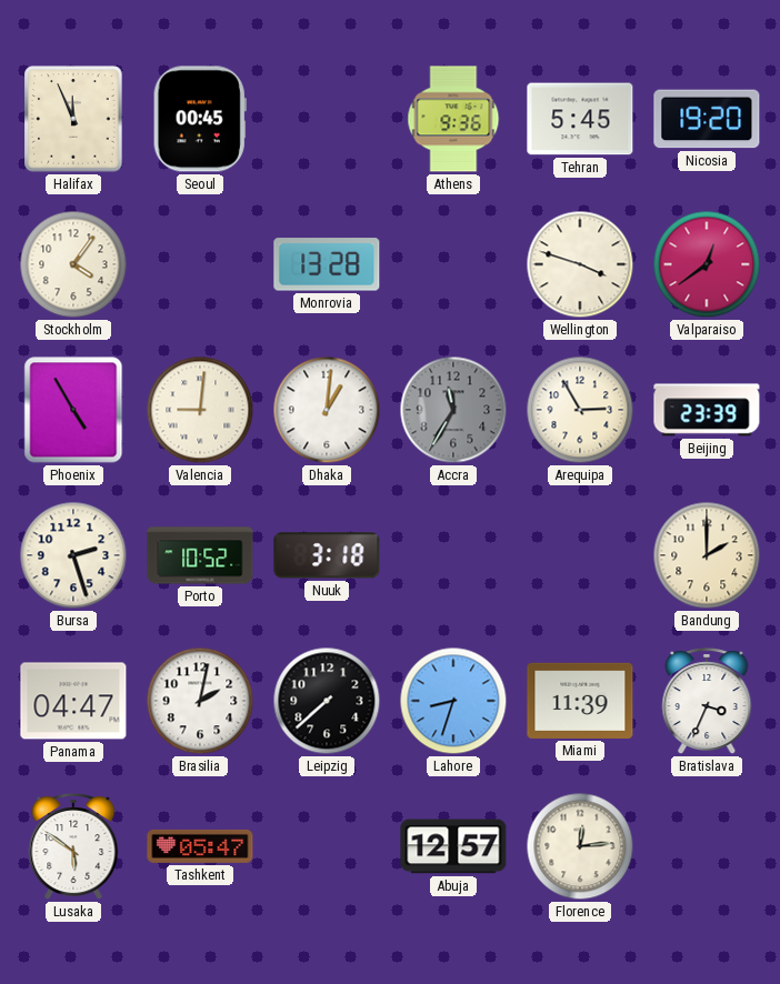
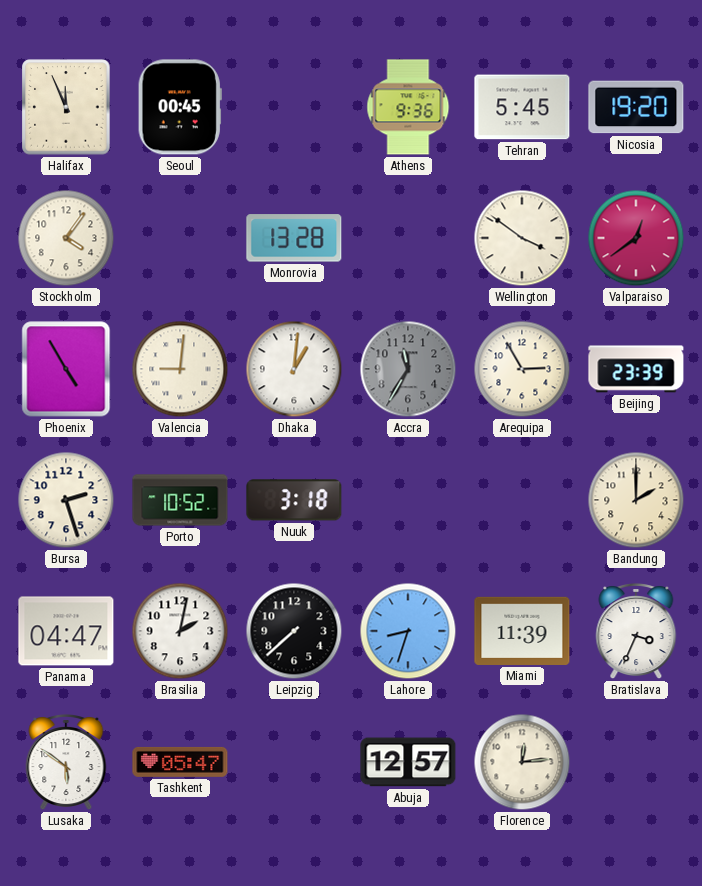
Wellington: 3:48 -> 3:51 (522, 238)
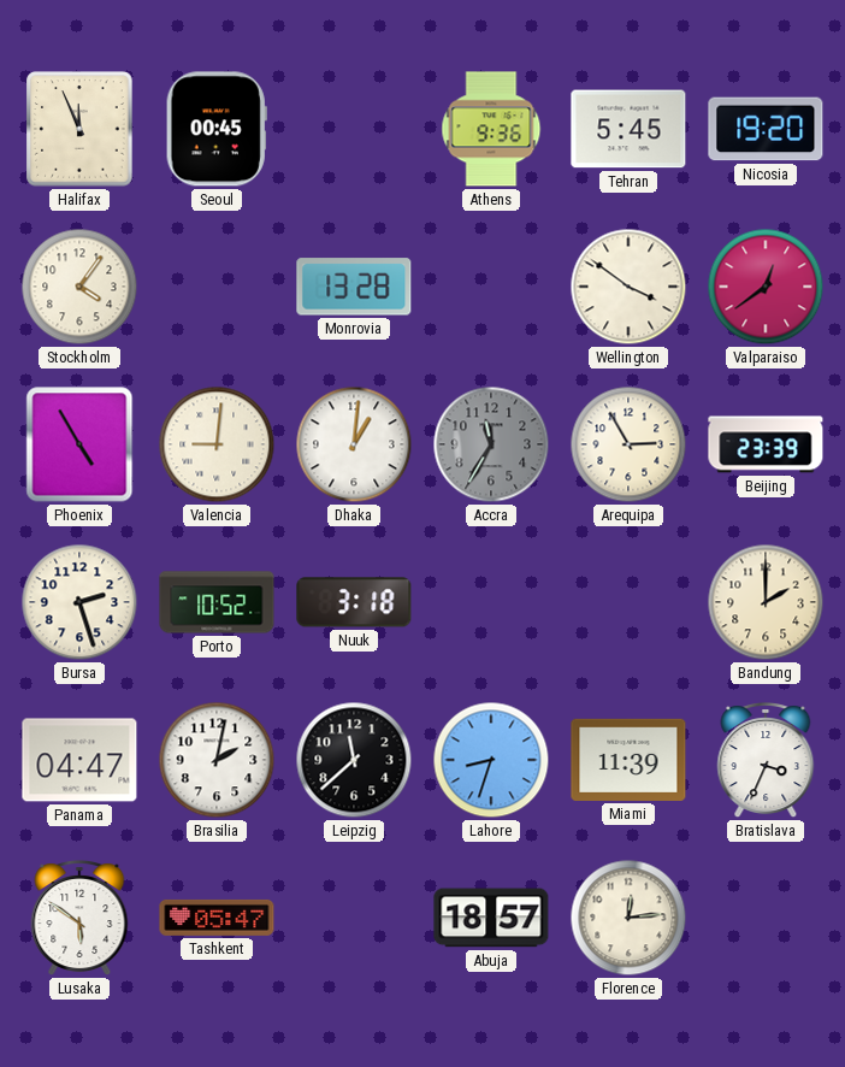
Leipzig: 7:38 -> 11:38 (354, 760)
Abuja: 12:57 -> 18:57 (491, 918)
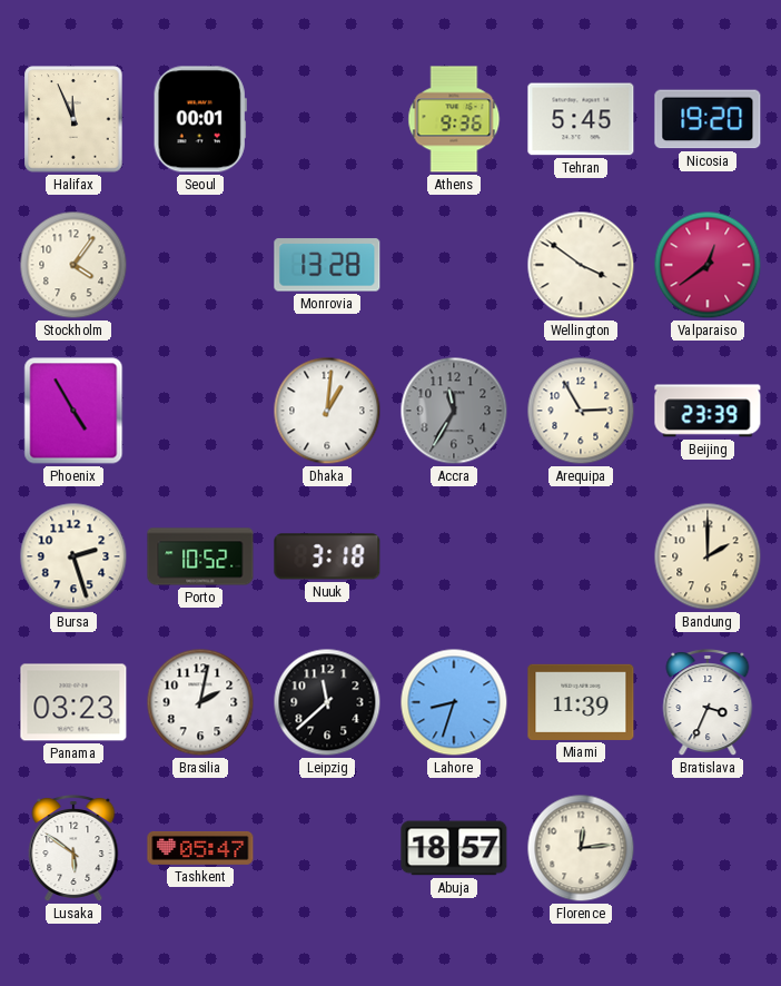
Seoul: 00:45 -> 00:01 (200, 119)
Valencia: 9:01 -> none (217, 444)
Panama: 04:47 -> 03:23 (73, 702)
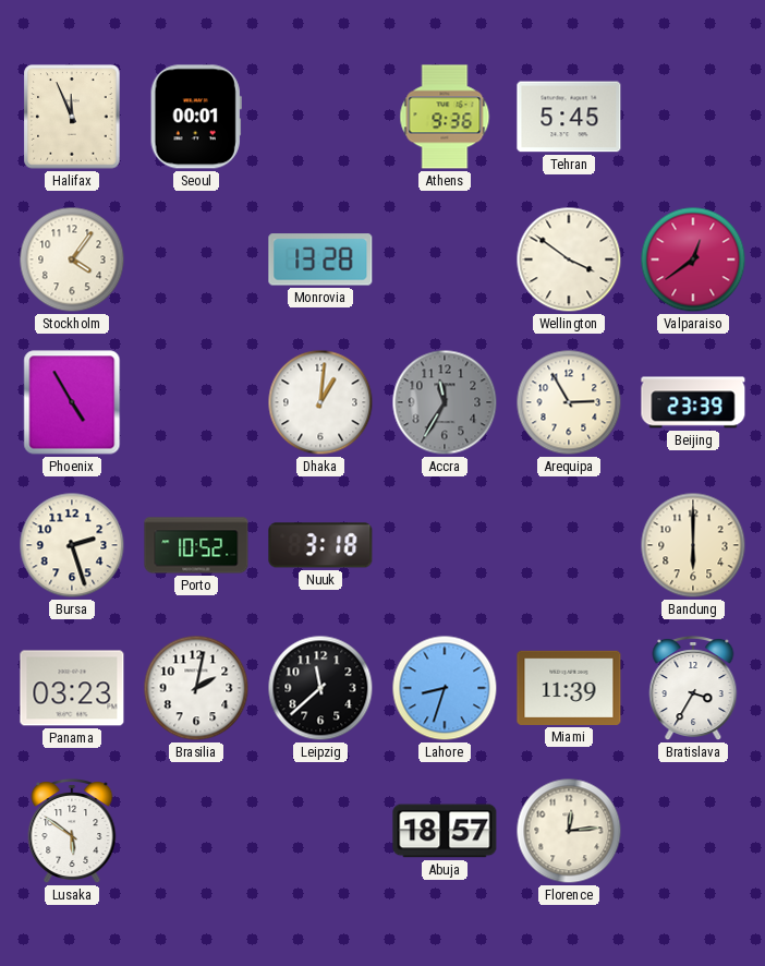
Nicosia: 19:20 -> none (708, 119)
Bandung: 2:00 -> 6:00 (693, 545)
Bratislava: 3:34 -> 3:35 (693, 689)
Tashkent: 05:47 -> none (200, 848)
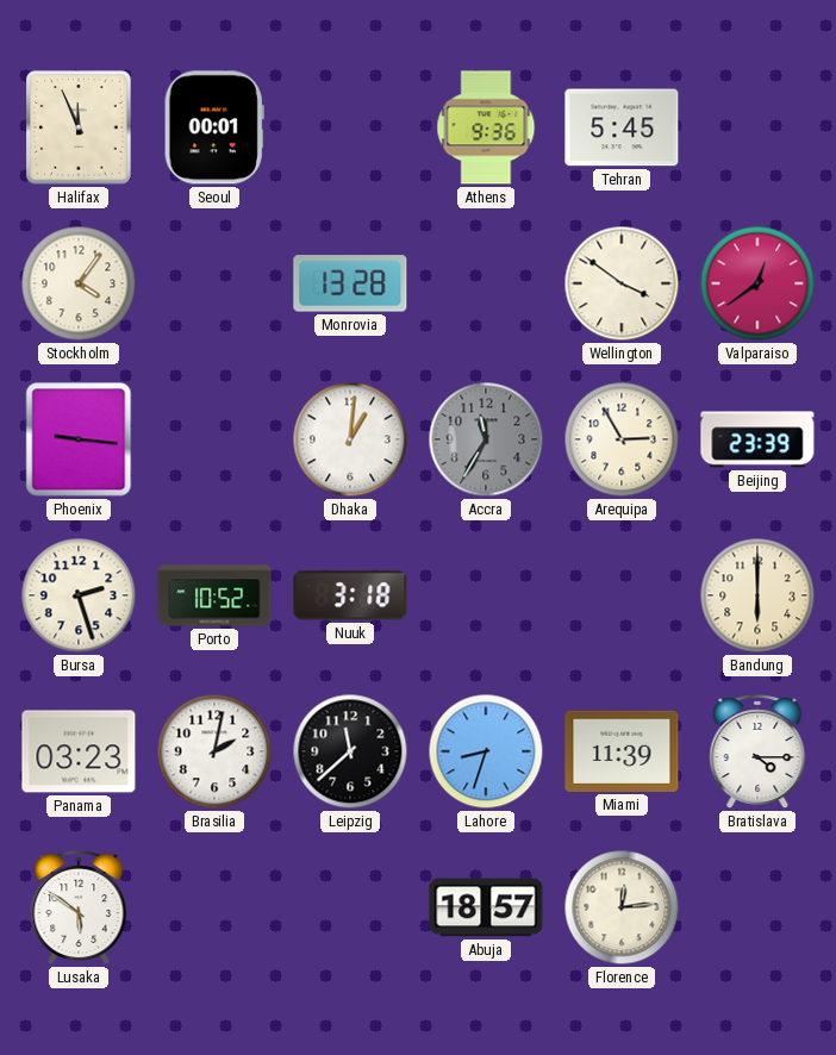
Phoenix: 4:55 -> 9:16 (79, 439)
Bratislava: 3:35 -> 4:15 (757, 753)
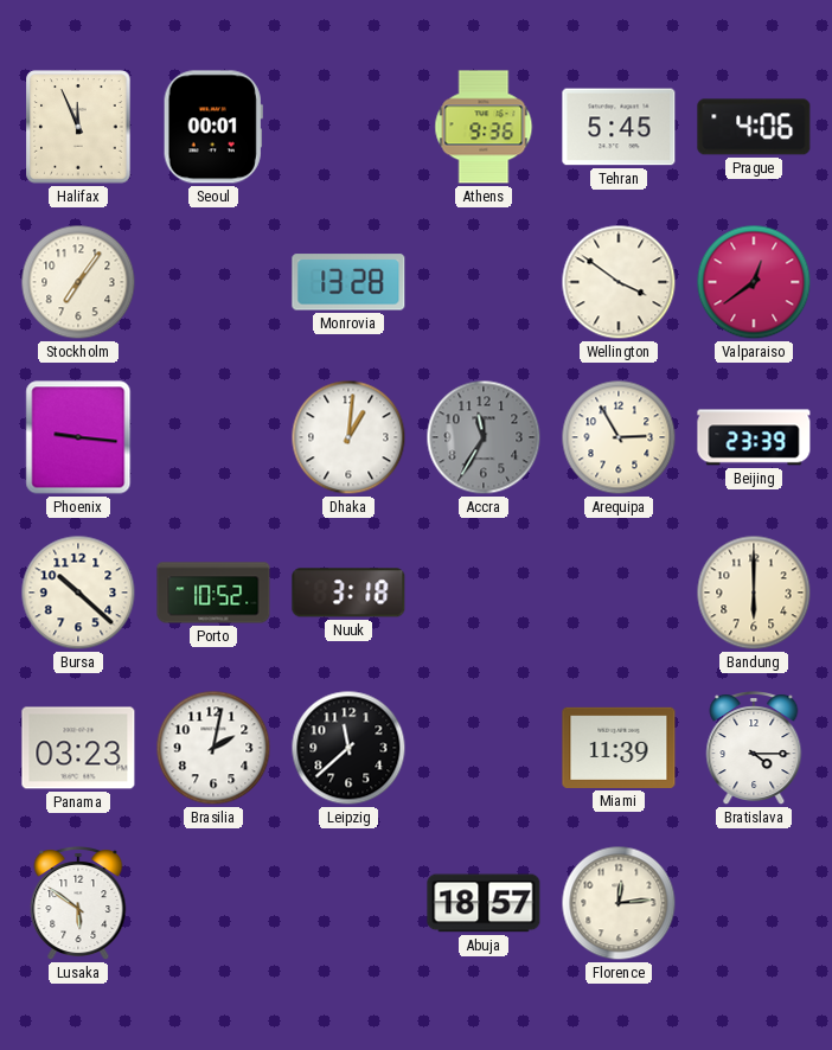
Prague: none -> 4:06 (754, 127)
Stockholm: 4:06 -> 7:06 (78, 282)
Bursa: 2:27 -> 10:22 (78, 593)
Lahore: 8:33 -> none (486, 751)
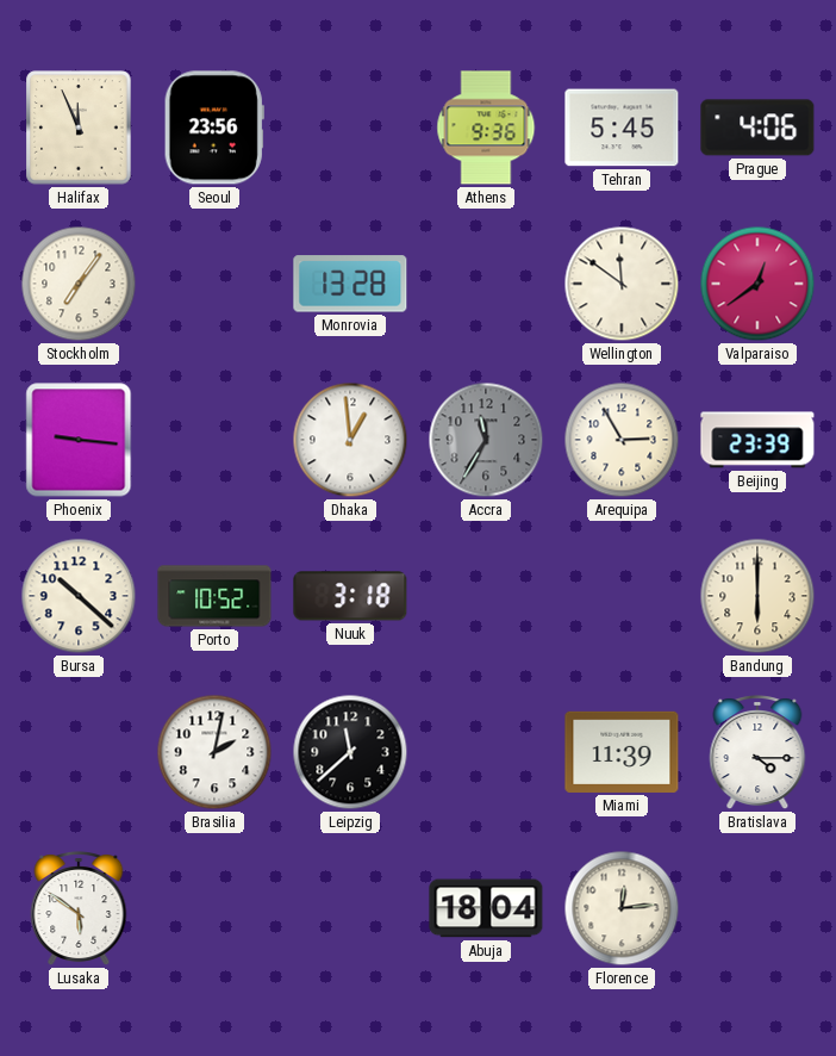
Seoul: 00:01 -> 23:56 (214, 128)
Wellington: 3:51 -> 11:51 (622, 284)
Dhaka: 1:01 -> 12:59 (350, 440)
Panama: 03:23 -> none (78, 748)
Abuja: 18:57 -> 18:04 (486, 908)
